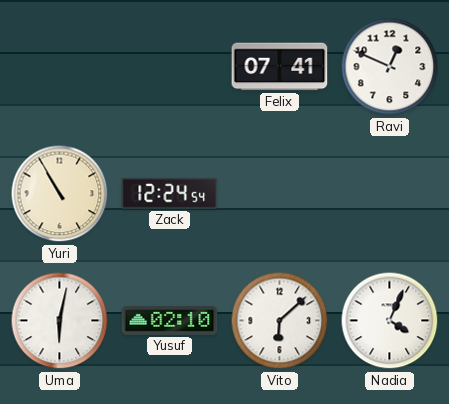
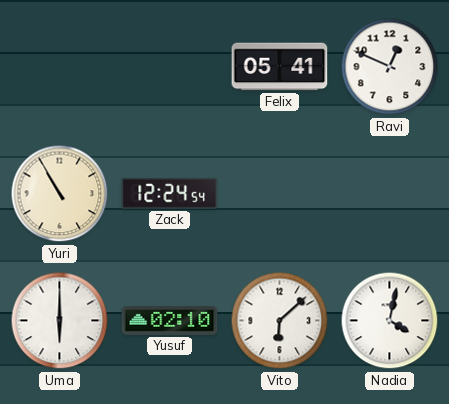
Felix: 07:41 -> 05:41 (280, 67)
Uma: 6:02 -> 6:00 (60, 321)
Nadia: 4:04 -> 4:02 (390, 321)
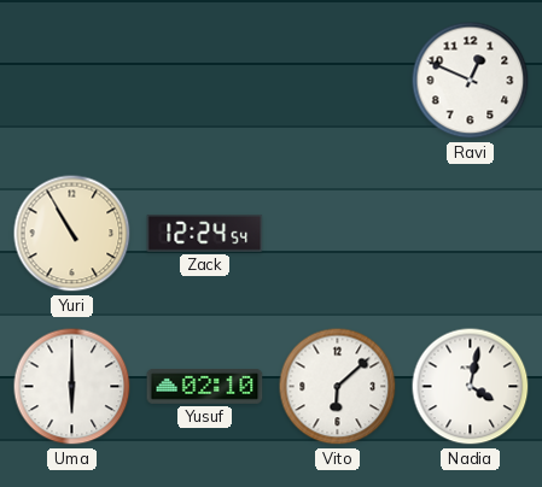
Felix: 05:41 -> none (280, 67)
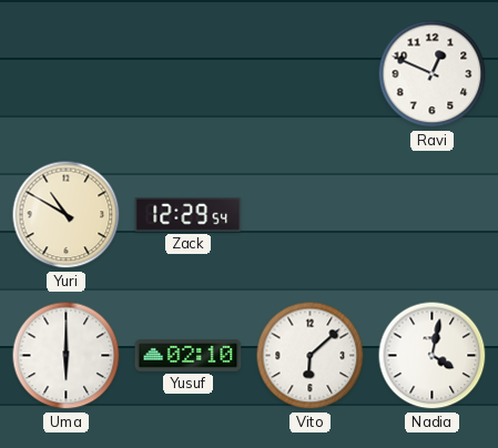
Yuri: 10:55 -> 10:50 (67, 215)
Zack: 12:24 -> 12:29 (189, 214)
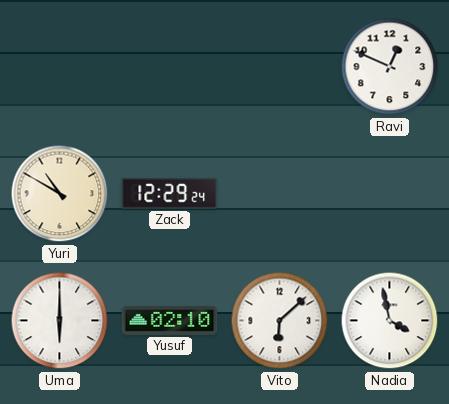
Zack: 12:29:54 -> 12:29:24 (170, 193)
Nadia: 4:02 -> 3:58 (390, 321)
